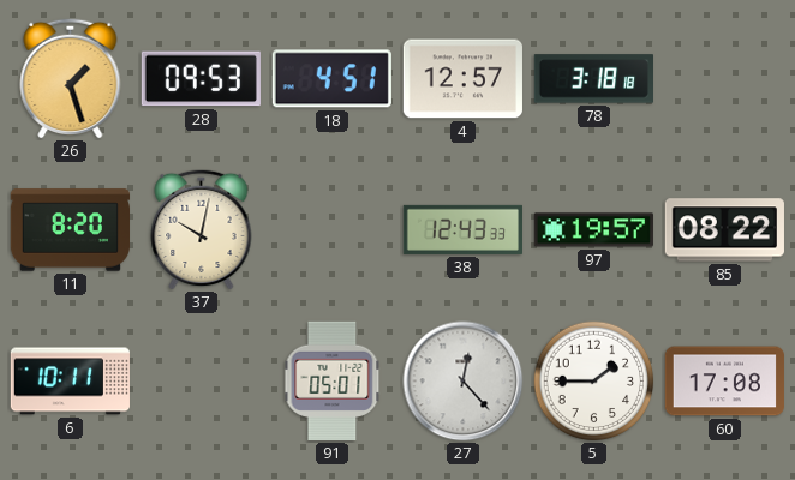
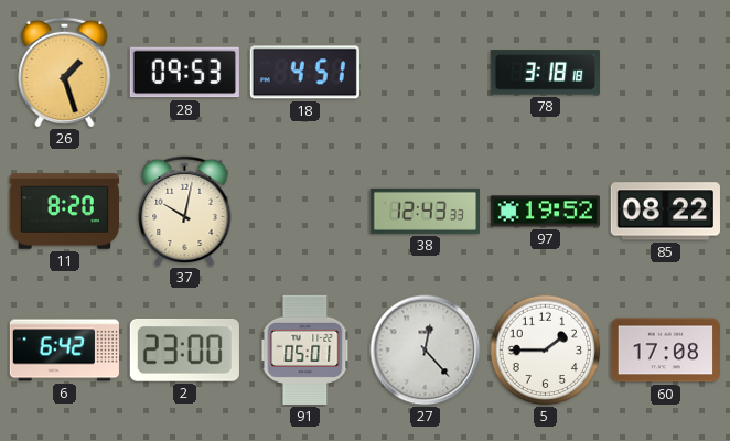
4: 12:57 -> none (462, 79)
97: 19:57 -> 19:52 (545, 212)
6: 10:11 -> 6:42 (64, 351)
2: none -> 23:00 (184, 349)
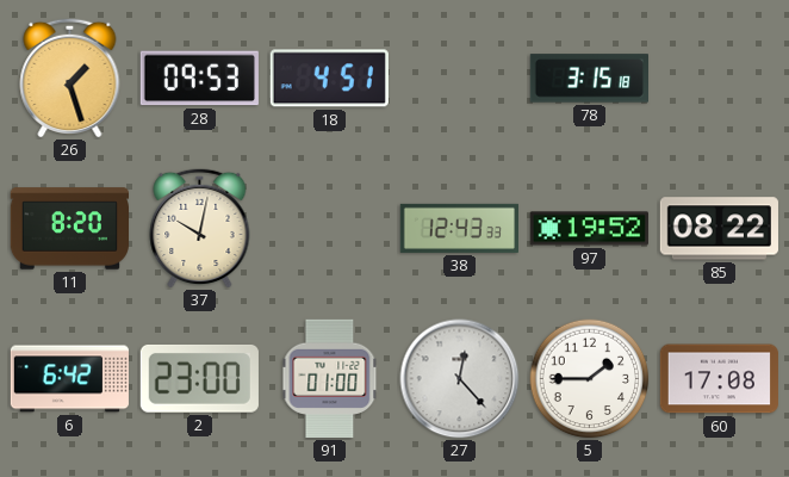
78: 3:18 -> 3:15 (589, 79)
91: 05:01 -> 01:00 (330, 378)
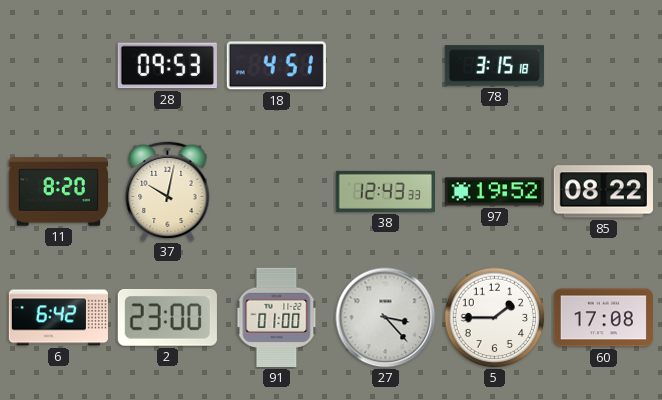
26: 1:27 -> none (70, 78)
27: 12:23 -> 3:23 (386, 318)
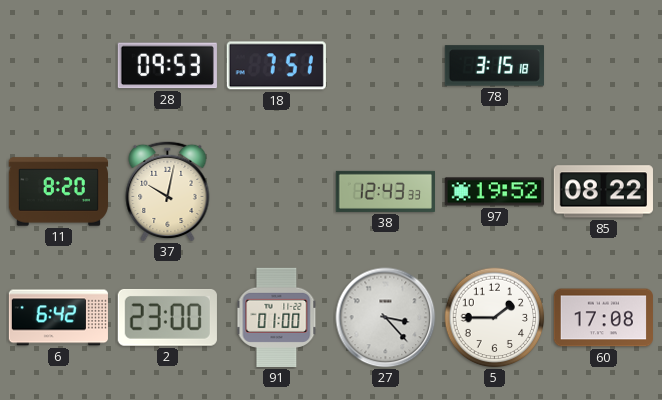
18: 4:51 -> 7:51 (276, 66)
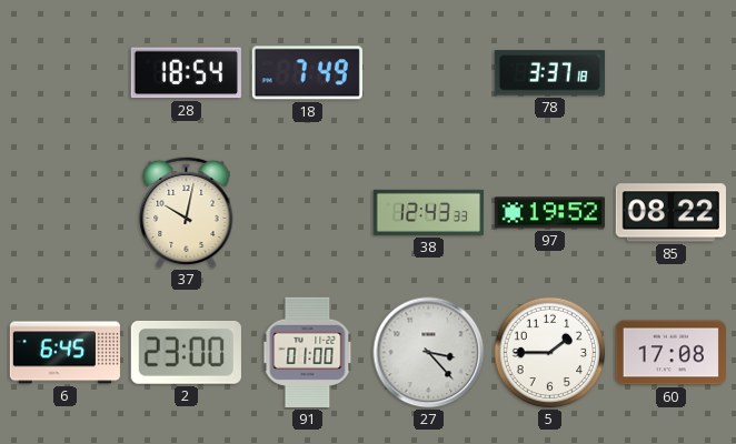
28: 09:53 -> 18:54 (186, 73)
18: 7:51 -> 7:49 (307, 73)
78: 3:15 -> 3:37 (549, 73)
11: 8:20 -> none (58, 192)
6: 6:42 -> 6:45 (64, 353)
